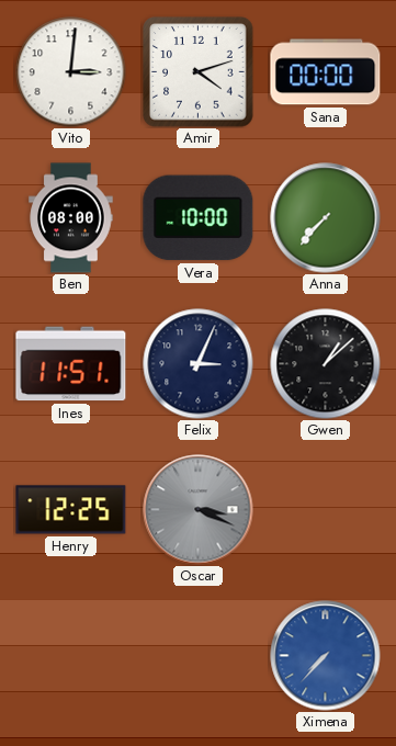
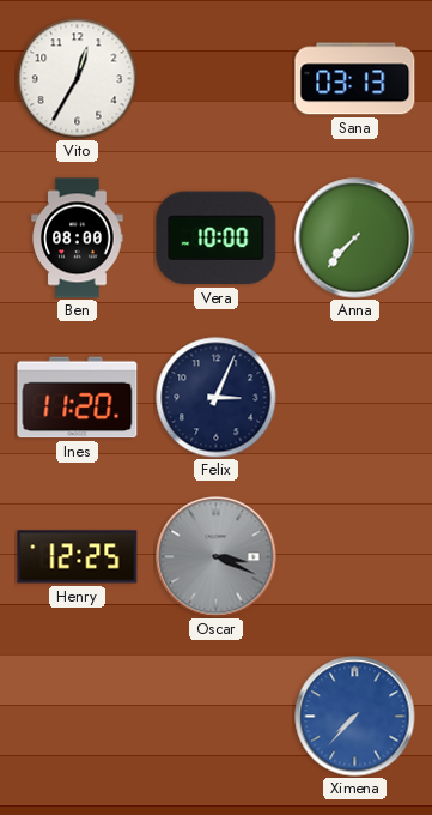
Vito: 3:01 -> 12:35 (78, 79)
Amir: 4:12 -> none (199, 72)
Sana: 00:00 -> 03:13 (355, 79)
Ines: 11:51 -> 11:20 (78, 398)
Gwen: 1:08 -> none (326, 364)
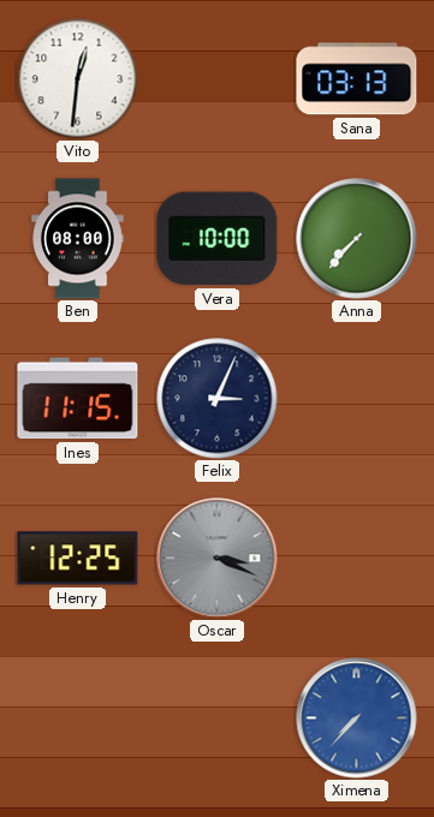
Vito: 12:35 -> 12:31 (78, 79)
Ines: 11:20 -> 11:15 (78, 399)
